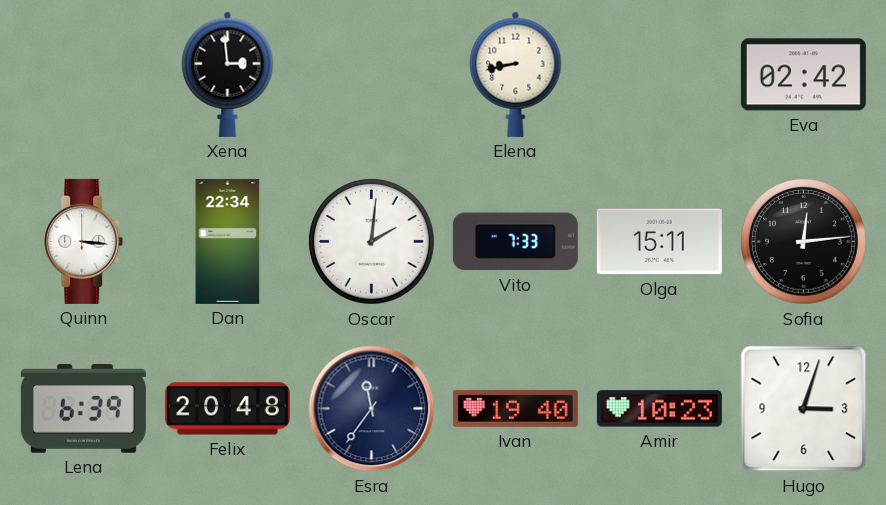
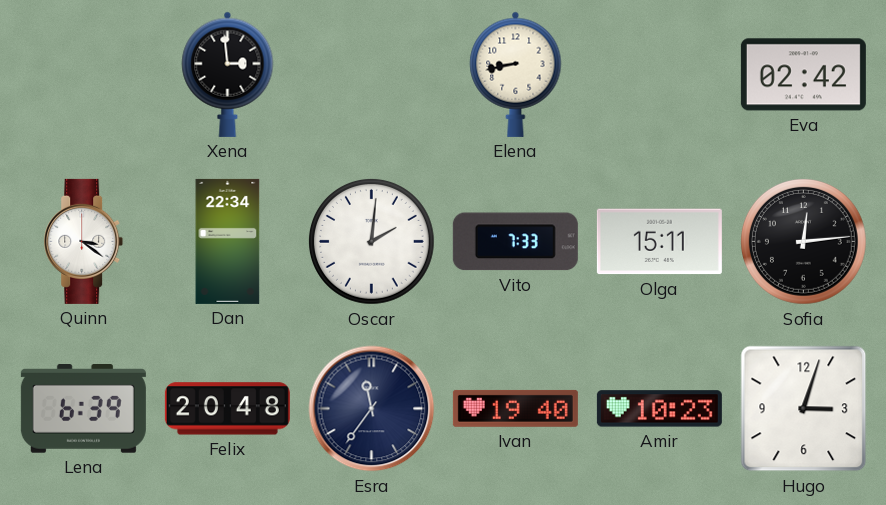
Quinn: 3:16 -> 3:21 (84, 241)
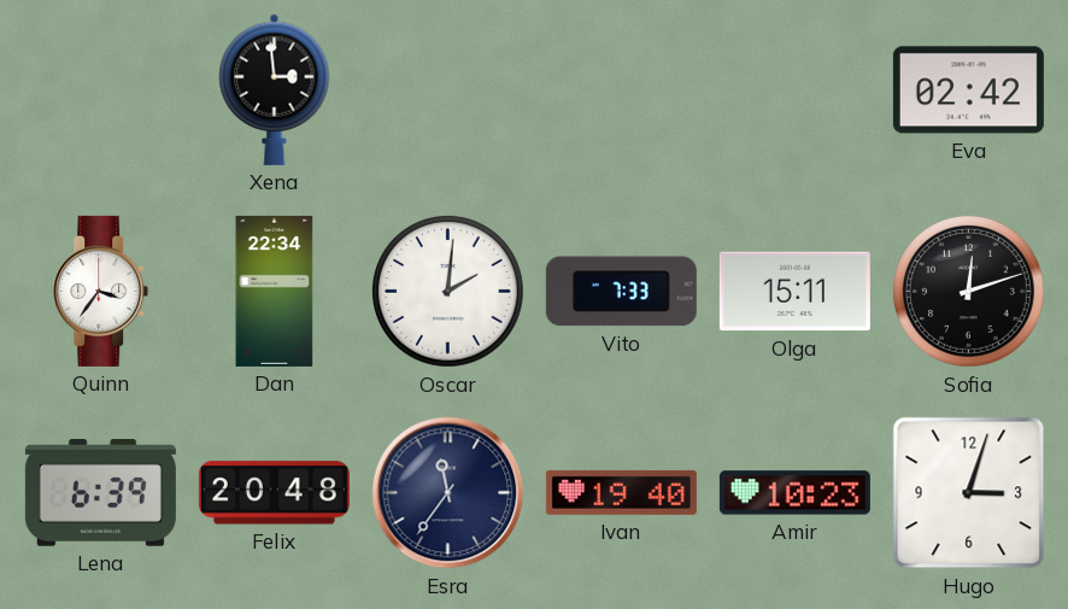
Elena: 8:43 -> none (516, 74)
Quinn: 3:21 -> 3:36 (101, 291)
Sofia: 12:14 -> 12:12 (969, 292)
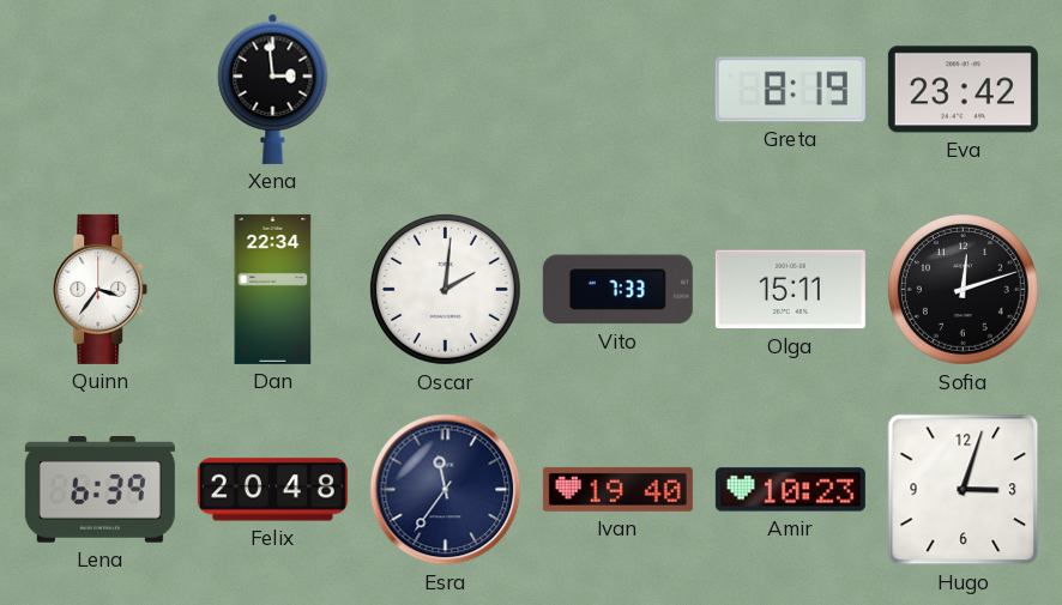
Greta: none -> 8:19 (790, 90)
Eva: 02:42 -> 23:42 (963, 90)
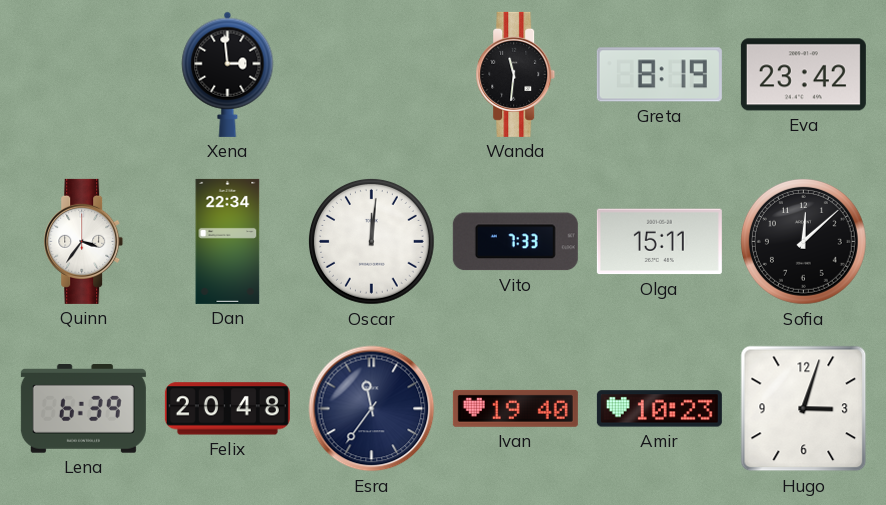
Wanda: none -> 11:31 (516, 74)
Oscar: 2:01 -> 12:01 (372, 242)
Sofia: 12:12 -> 12:08 (804, 242)
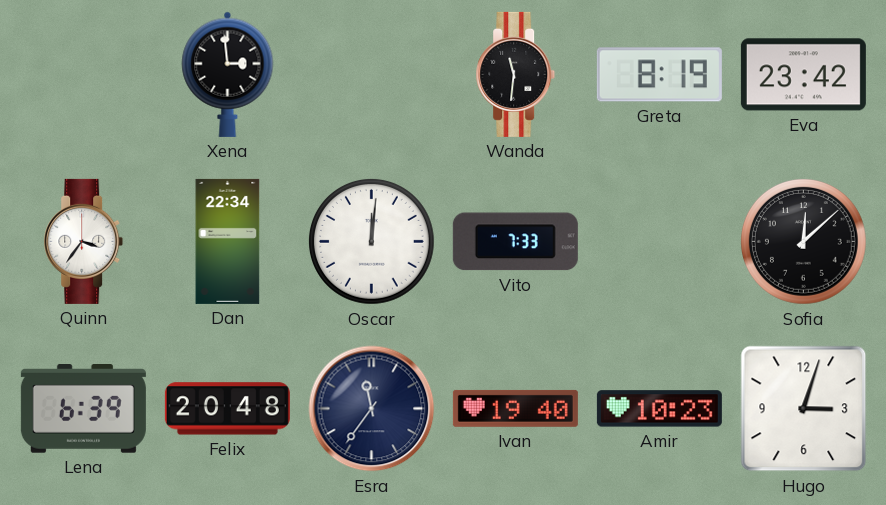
Olga: 15:11 -> none (659, 242)
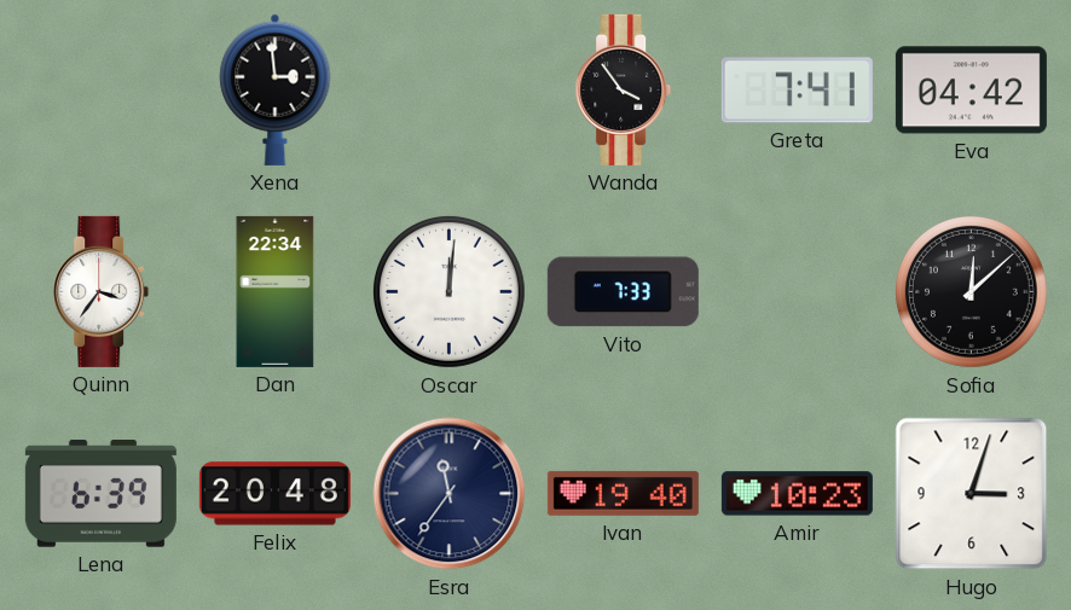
Wanda: 11:31 -> 3:54 (624, 89)
Greta: 8:19 -> 7:41 (797, 91)
Eva: 23:42 -> 04:42 (971, 91)
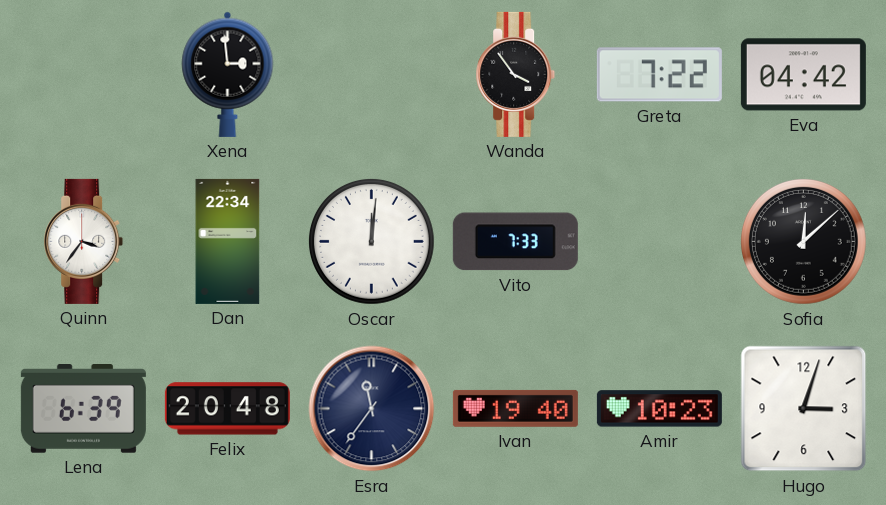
Greta: 7:41 -> 7:22 (659, 75)
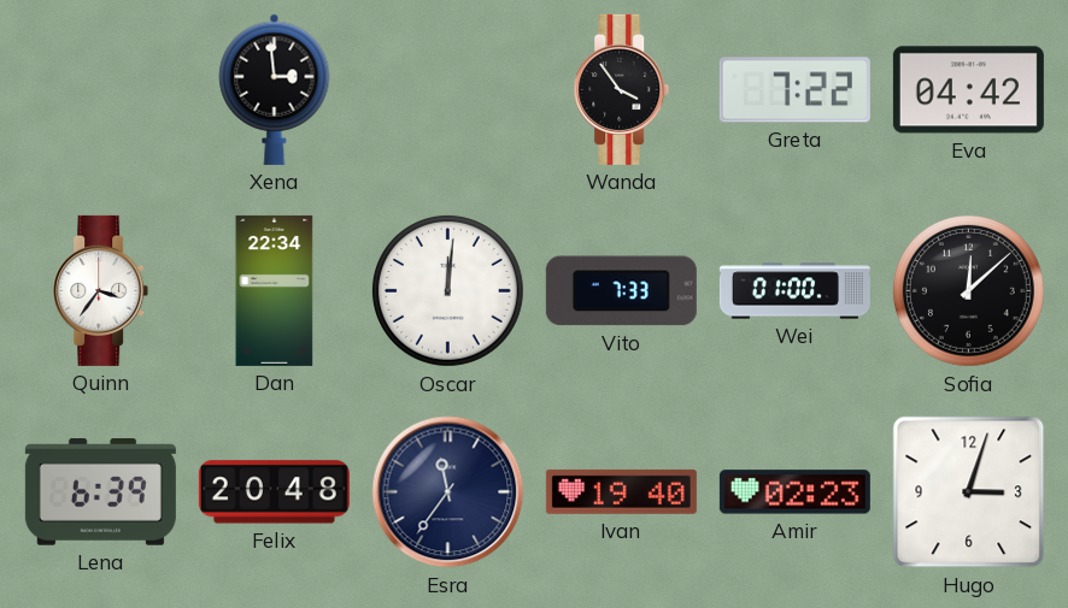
Wei: none -> 01:00 (794, 291)
Amir: 10:23 -> 02:23 (794, 492)
